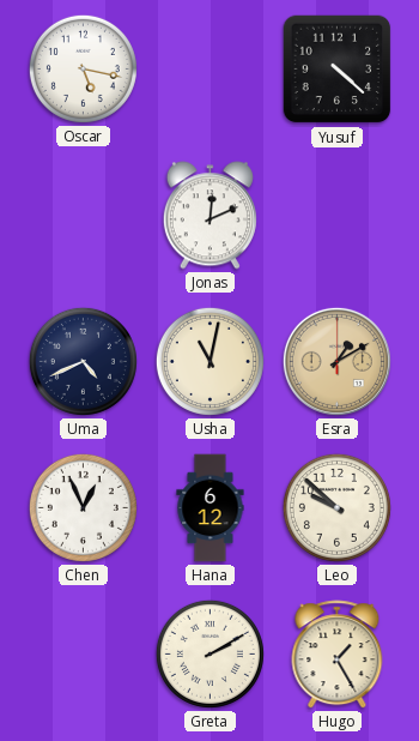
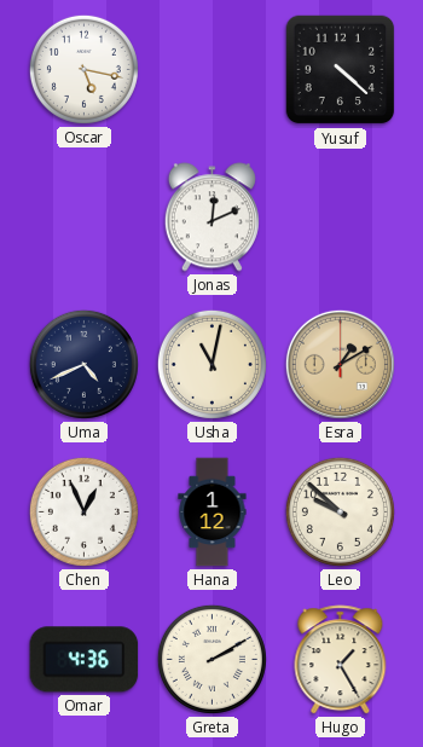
Hana: 6:12 -> 1:12 (213, 513)
Omar: none -> 4:36 (85, 660)
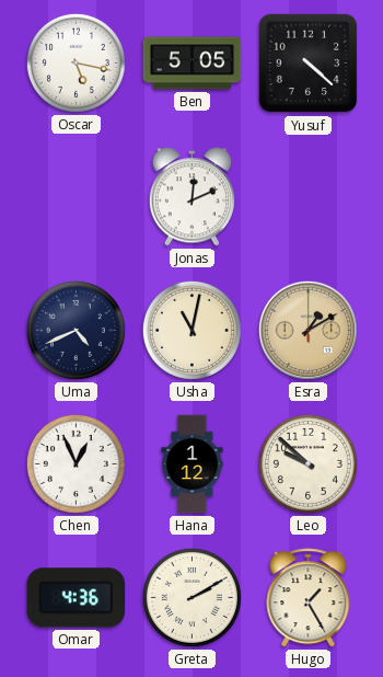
Ben: none -> 5:05 (193, 64)
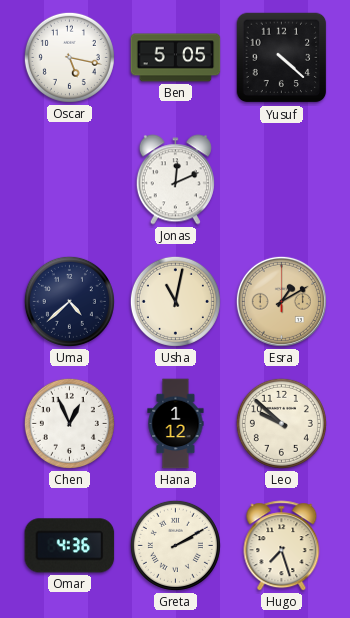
Uma: 4:41 -> 4:38 (69, 301)
Hugo: 1:25 -> 7:27 (282, 546)
